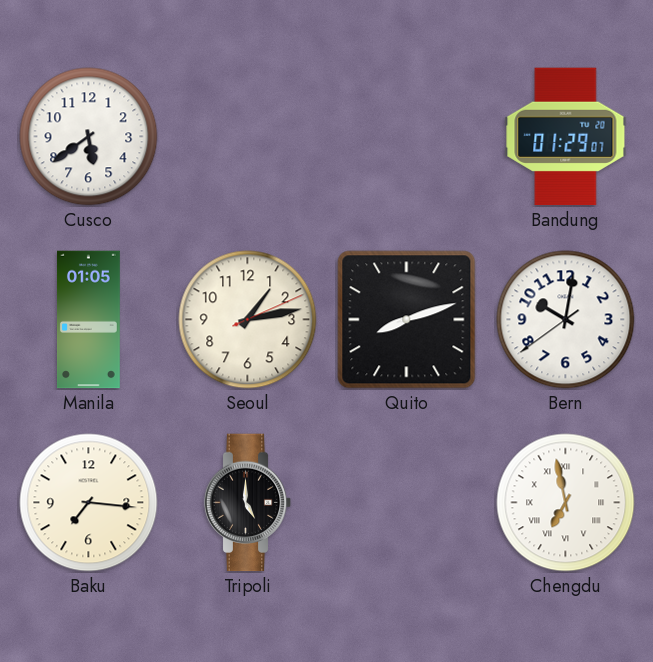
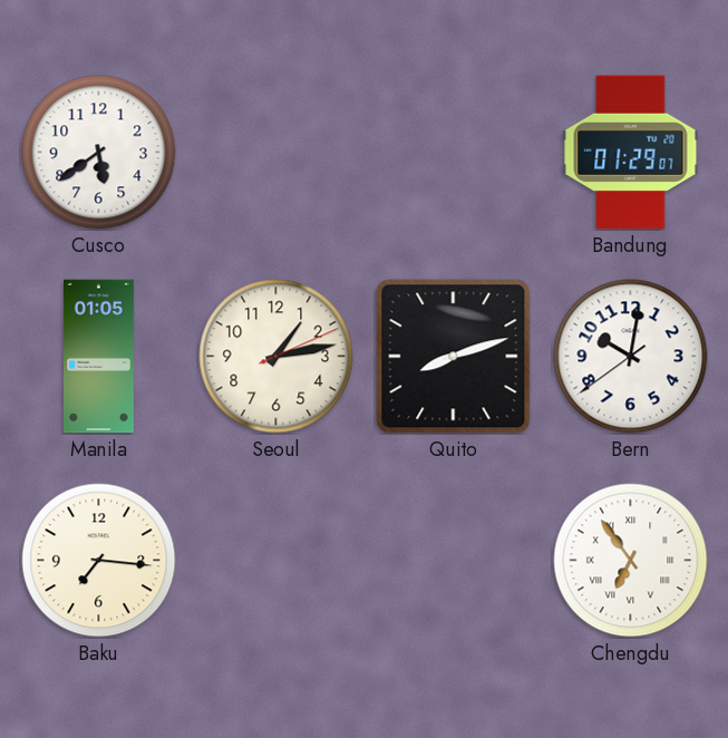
Tripoli: 5:00 -> none (248, 503)
Chengdu: 6:58 -> 6:54 (631, 561)
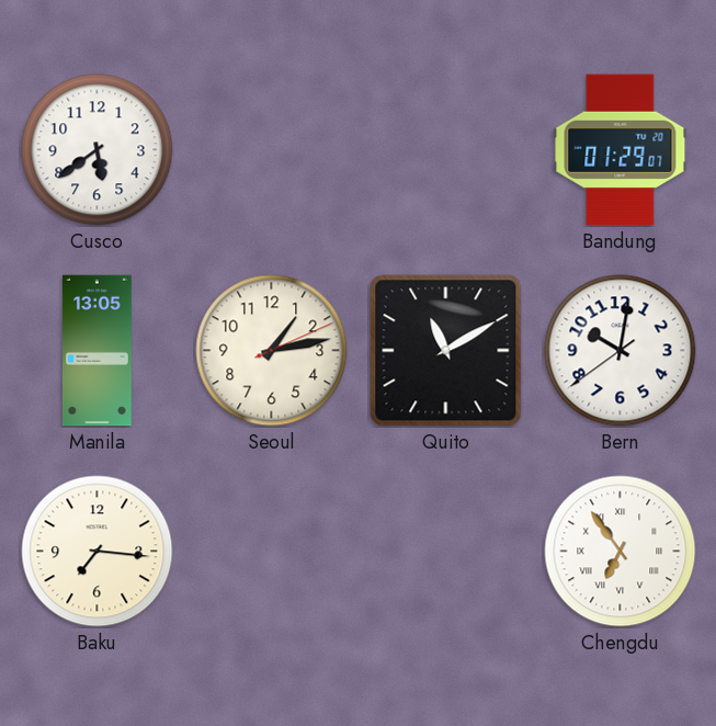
Manila: 01:05 -> 13:05 (98, 351)
Quito: 8:12 -> 11:10 (446, 351)
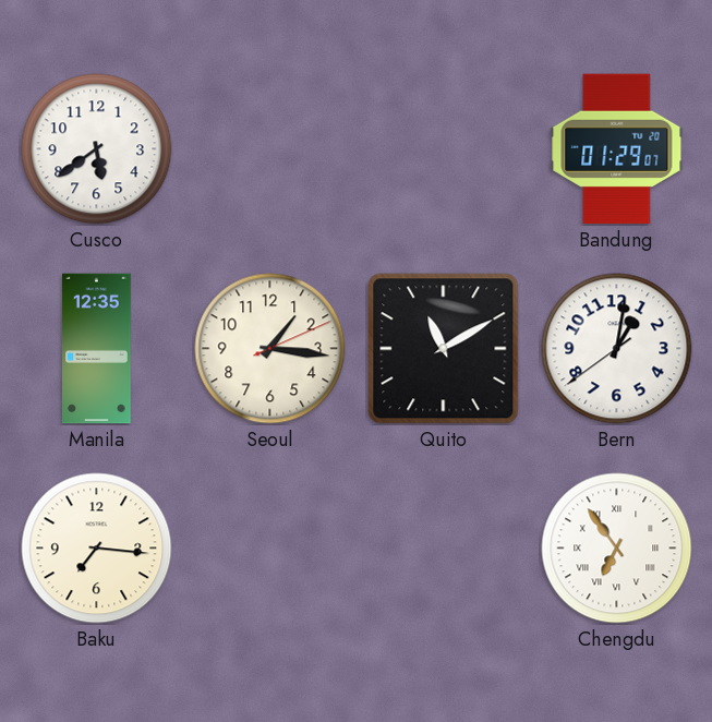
Manila: 13:05 -> 12:35 (97, 349)
Seoul: 1:13 -> 1:16 (270, 349)
Bern: 10:01 -> 1:01 (617, 349)
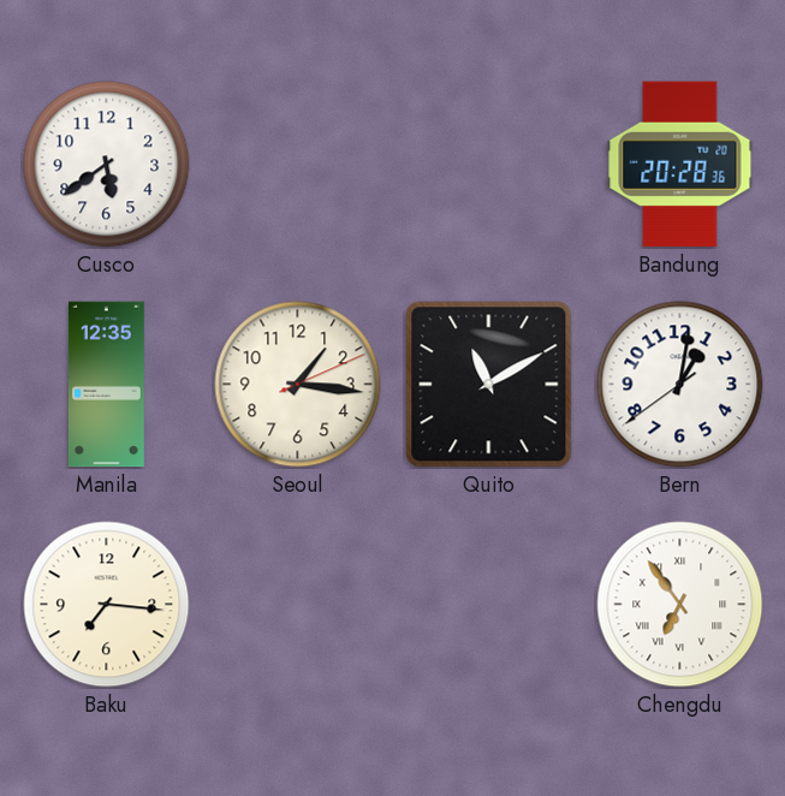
Bandung: 01:29 -> 20:28 (680, 165)
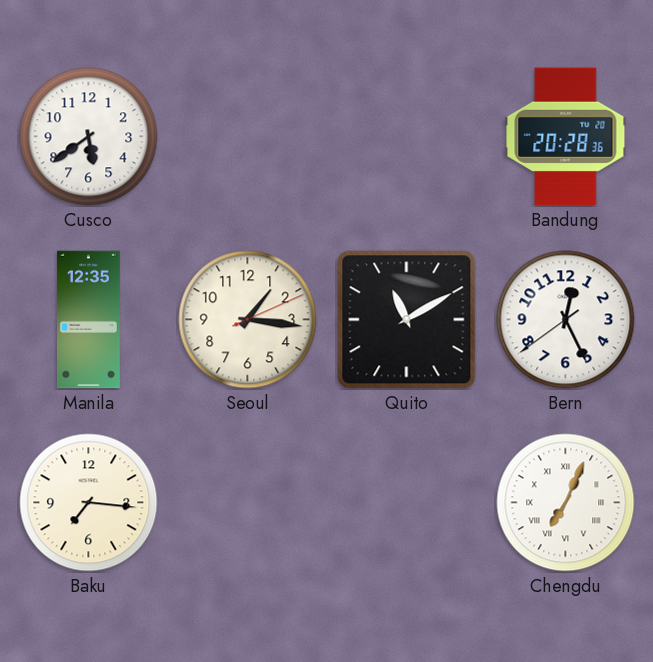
Bern: 1:01 -> 12:25 (566, 320)
Chengdu: 6:54 -> 7:04 (566, 503)
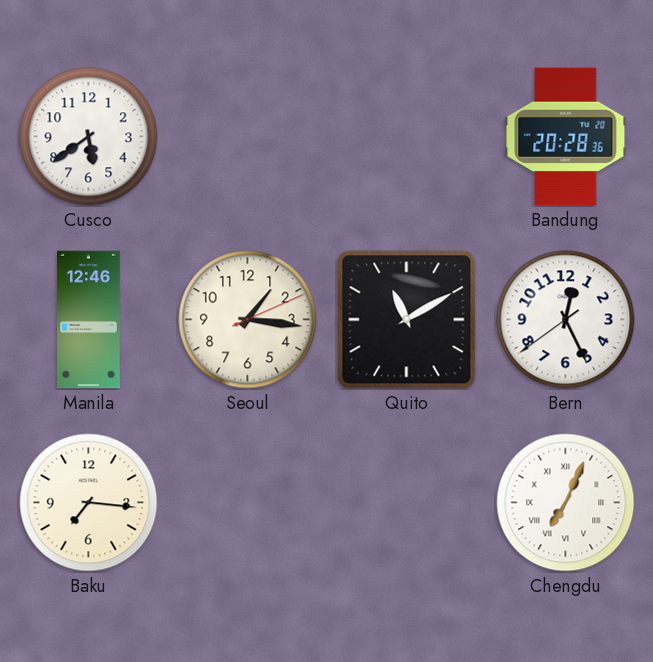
Manila: 12:35 -> 12:46 (89, 320)
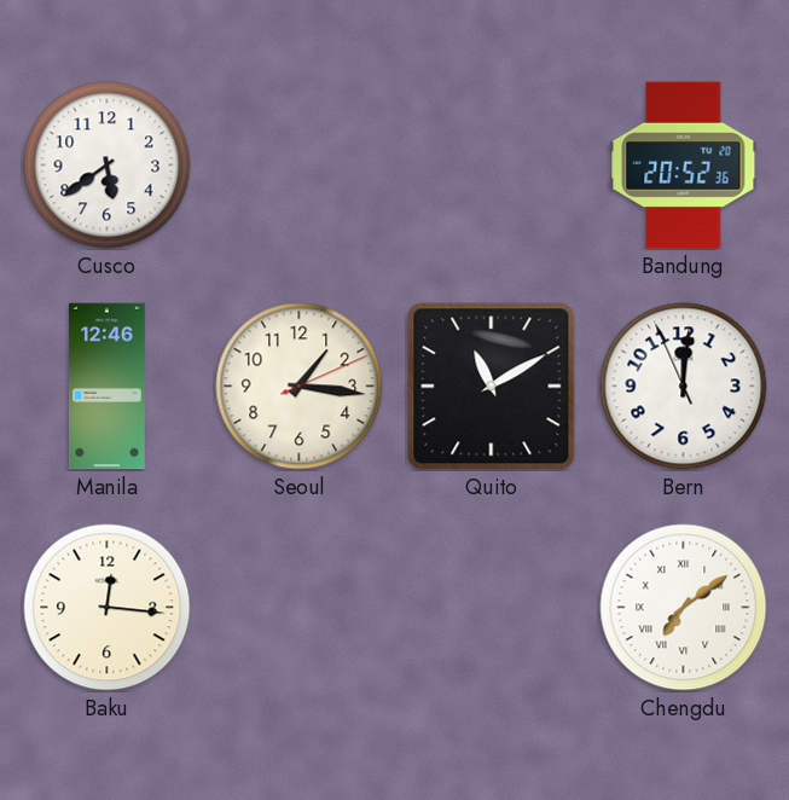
Bandung: 20:28 -> 20:52 (684, 166)
Bern: 12:25 -> 12:00 (684, 387)
Baku: 7:16 -> 12:16 (108, 608)
Chengdu: 7:04 -> 7:09 (684, 608)
